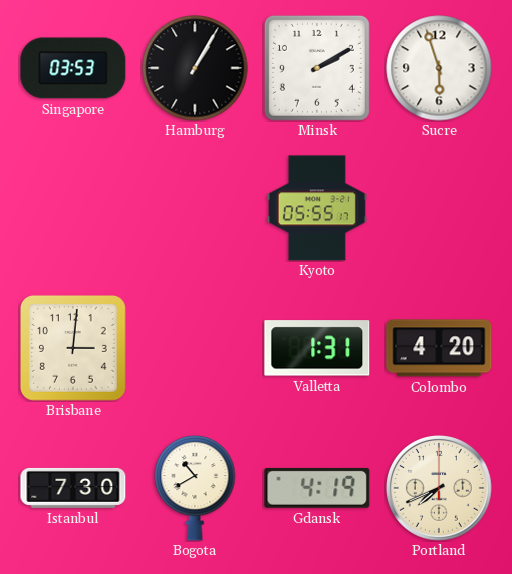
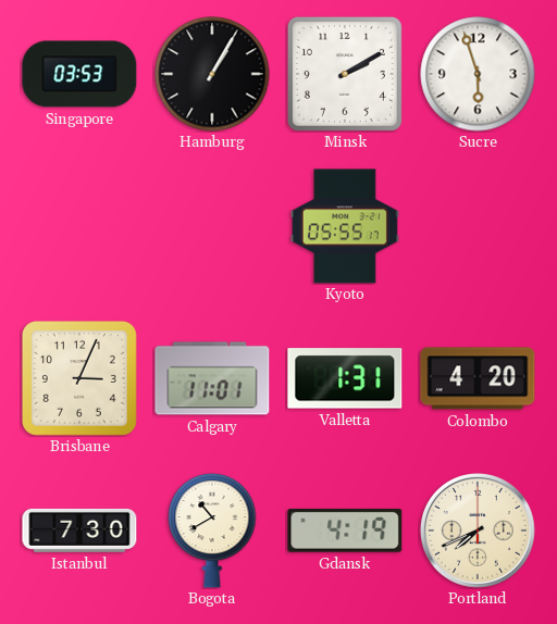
Brisbane: 3:01 -> 3:04 (79, 378)
Calgary: none -> 11:01 (212, 378)
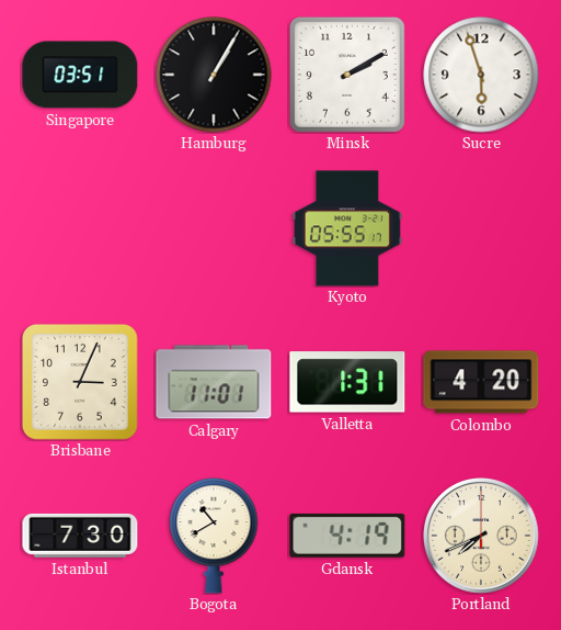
Singapore: 03:53 -> 03:51 (80, 75)
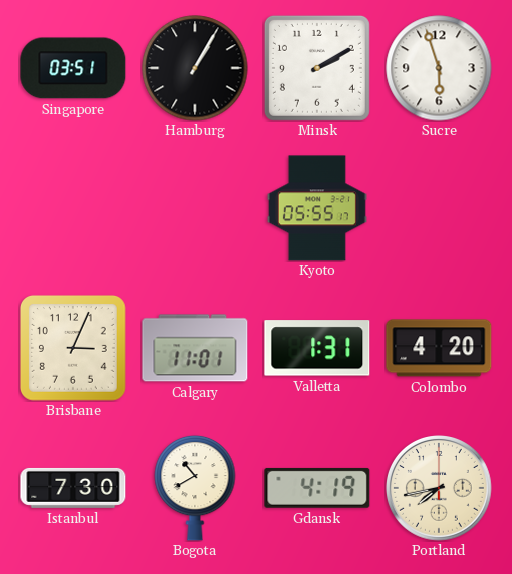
Portland: 7:41 -> 7:43 (440, 489)
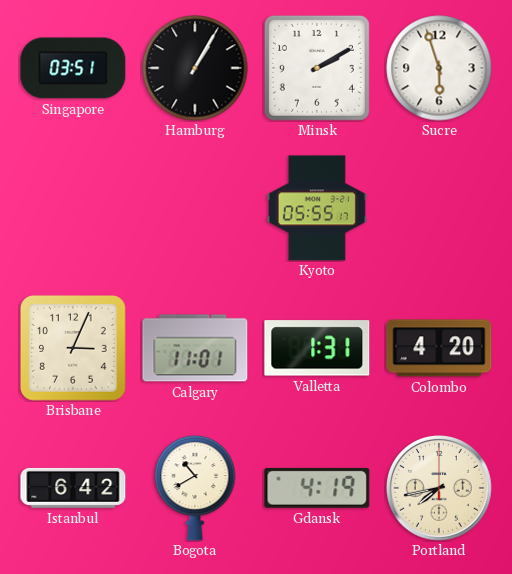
Istanbul: 7:30 -> 6:42 (73, 488)
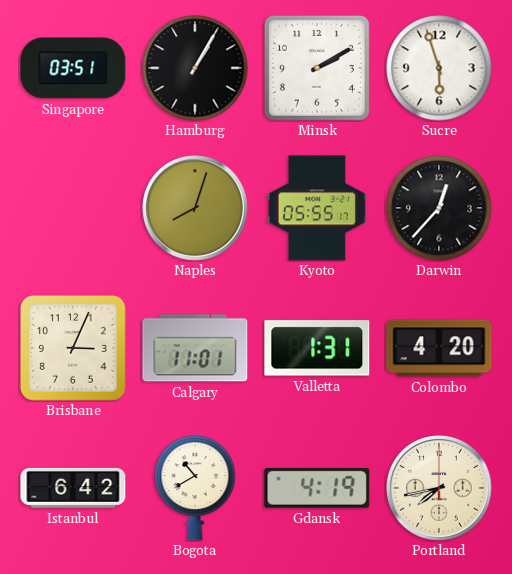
Naples: none -> 8:03 (196, 209)
Darwin: none -> 12:37 (439, 208)
